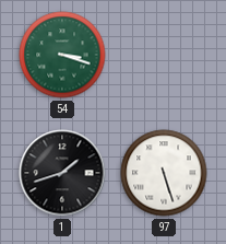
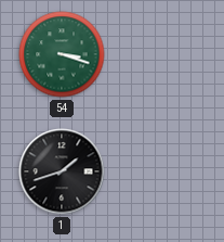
97: 5:27 -> none (164, 173)
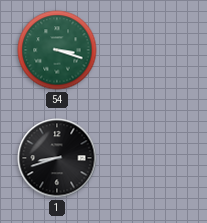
1: 1:42 -> 8:42 (57, 158)
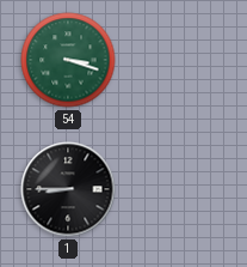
1: 8:42 -> 8:45 (68, 189)
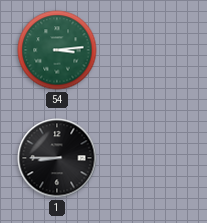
54: 3:18 -> 3:14 (57, 50)
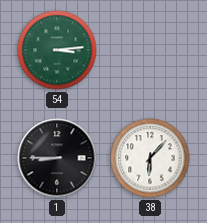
38: none -> 6:07 (150, 158)
